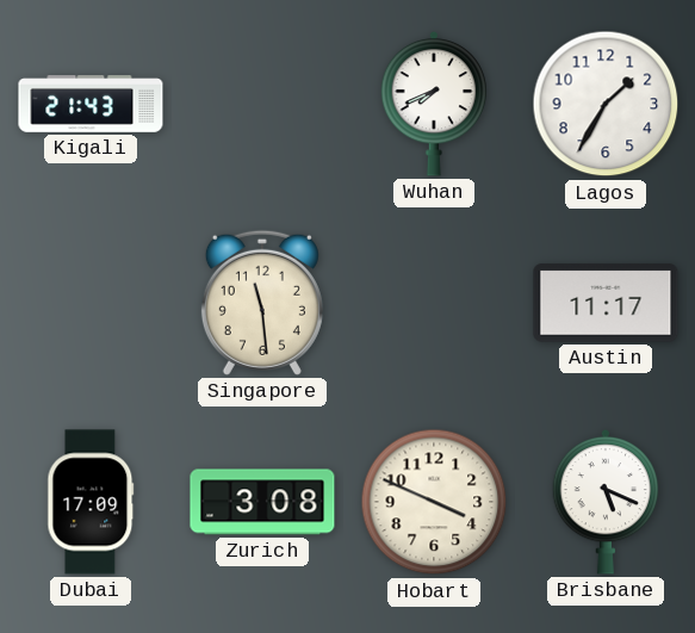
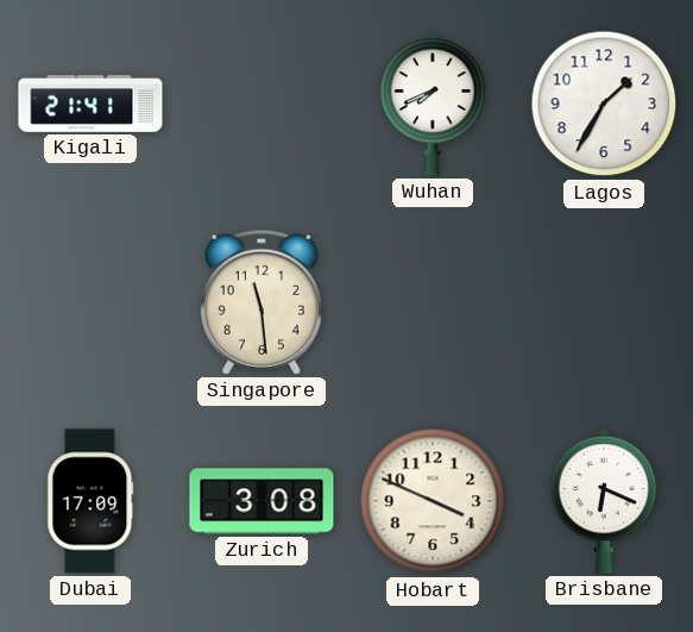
Kigali: 21:43 -> 21:41 (90, 104)
Austin: 11:17 -> none (606, 303)
Brisbane: 5:19 -> 6:19 (604, 501)
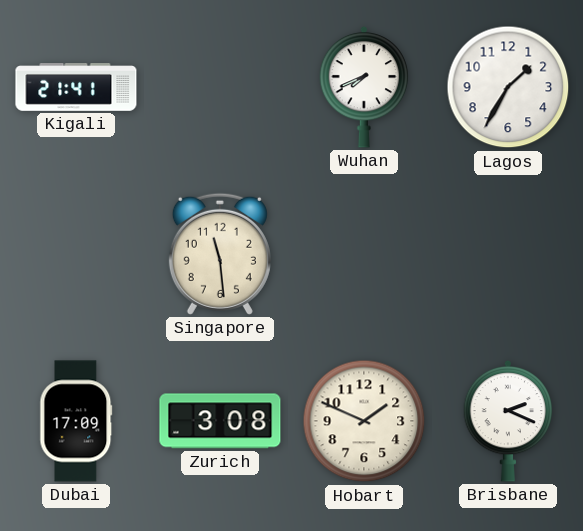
Hobart: 3:49 -> 1:49 (364, 421)
Brisbane: 6:19 -> 2:19 (508, 421)
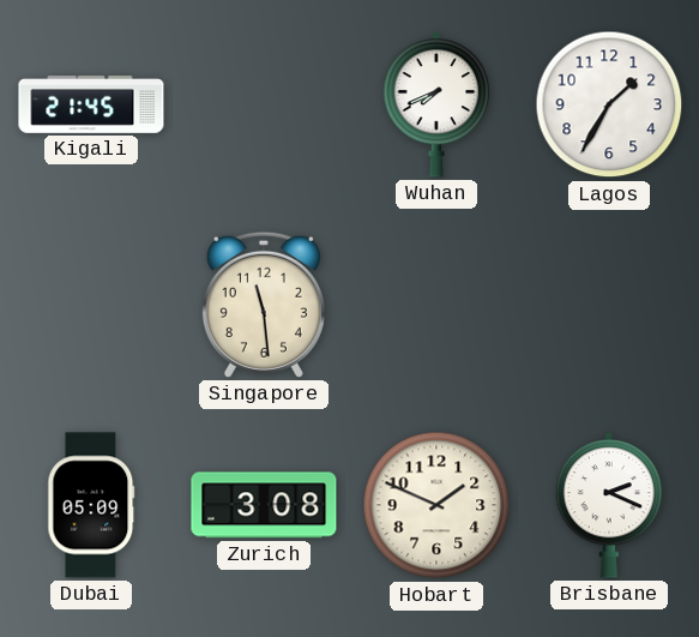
Kigali: 21:41 -> 21:45 (91, 104)
Dubai: 17:09 -> 05:09 (91, 505)
